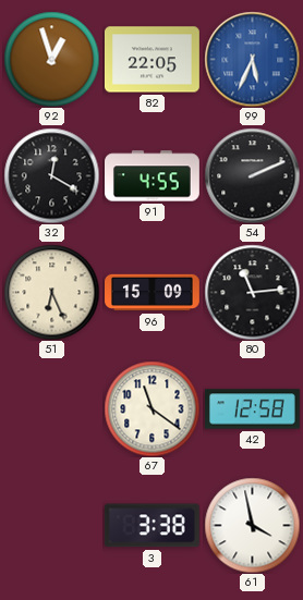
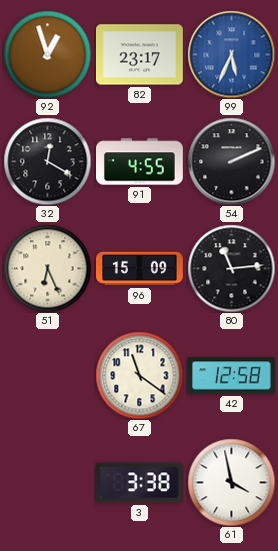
82: 22:05 -> 23:17 (139, 55)
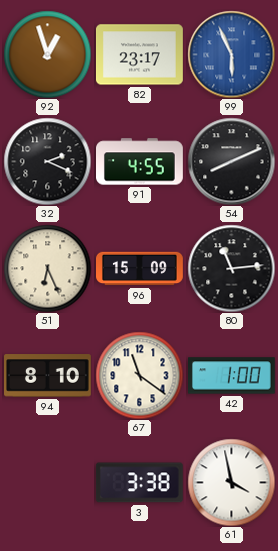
99: 5:34 -> 5:56 (231, 54)
32: 12:20 -> 2:19 (47, 161)
54: 2:11 -> 8:11 (231, 161)
94: none -> 8:10 (48, 376)
42: 12:58 -> 1:00 (232, 376)
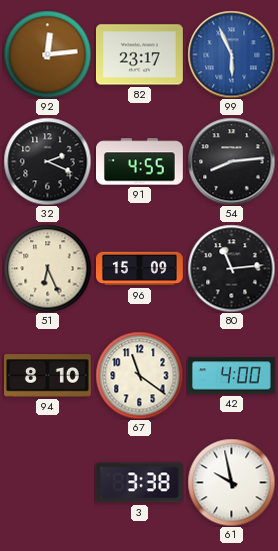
92: 12:57 -> 12:14 (47, 54)
54: 8:11 -> 8:14 (231, 161)
42: 1:00 -> 4:00 (232, 376)
61: 3:58 -> 9:58 (231, 482)
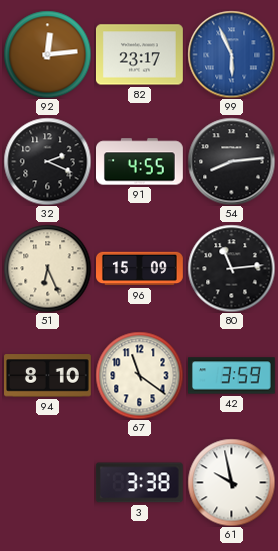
42: 4:00 -> 3:59 (232, 376)
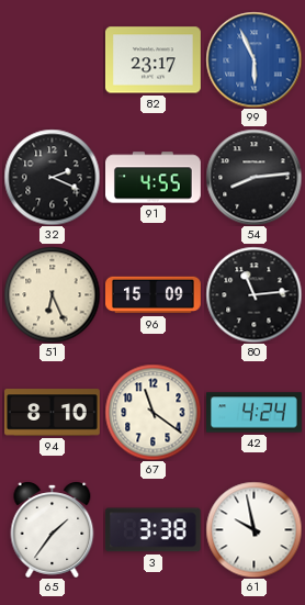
92: 12:14 -> none (47, 54)
42: 3:59 -> 4:24 (255, 413)
65: none -> 1:36 (53, 529)
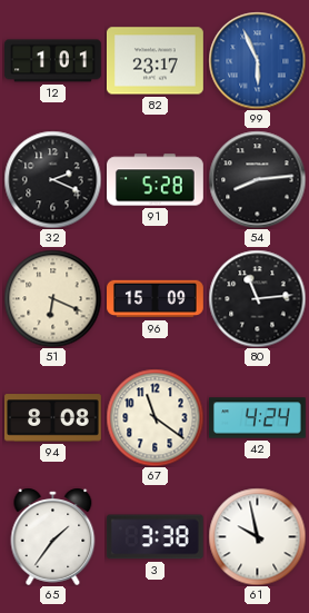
12: none -> 1:01 (53, 61)
91: 4:55 -> 5:28 (156, 180)
51: 6:26 -> 6:19 (52, 298)
94: 8:10 -> 8:08 (53, 418)
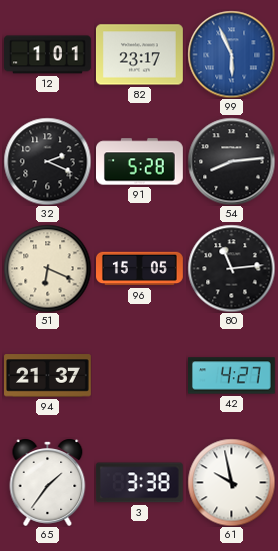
96: 15:09 -> 15:05 (140, 269)
94: 8:08 -> 21:37 (48, 376)
67: 11:21 -> none (154, 417)
42: 4:24 -> 4:27 (232, 376)
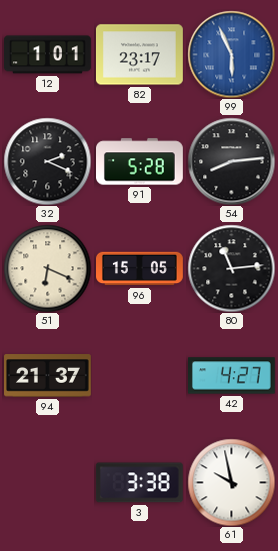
65: 1:36 -> none (48, 482)
